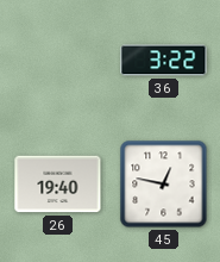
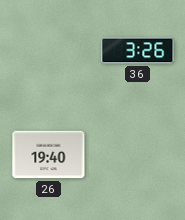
36: 3:22 -> 3:26 (138, 51)
45: 12:47 -> none (164, 185)
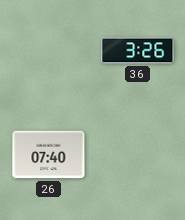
26: 19:40 -> 07:40 (49, 155)
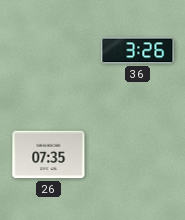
26: 07:40 -> 07:35 (49, 155)
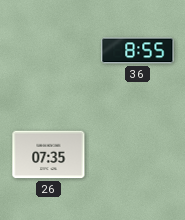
36: 3:26 -> 8:55 (138, 51)
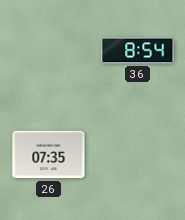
36: 8:55 -> 8:54 (138, 51)
